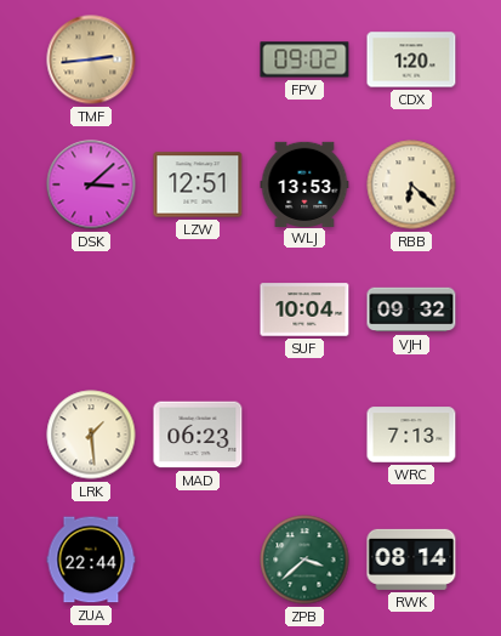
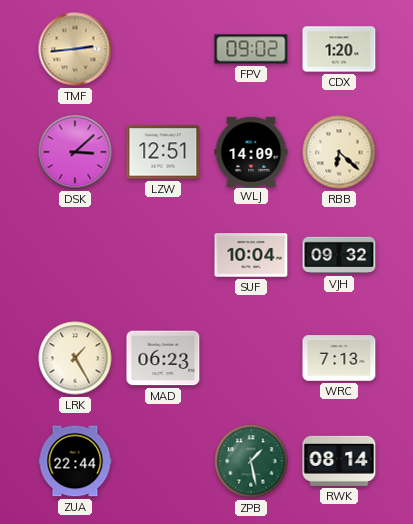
WLJ: 13:53 -> 14:09 (251, 151)
LRK: 1:29 -> 1:25 (75, 358)
ZPB: 3:38 -> 1:28 (251, 461)
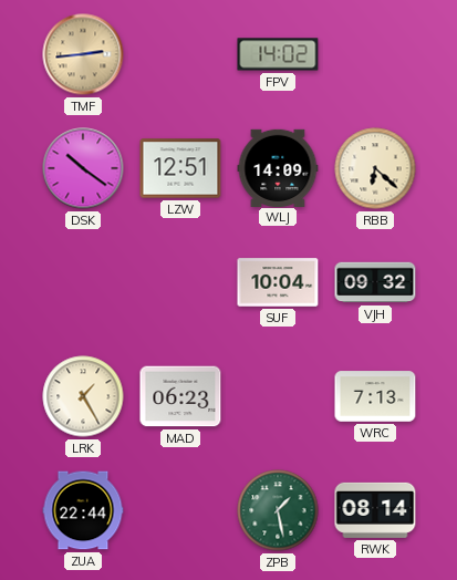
FPV: 09:02 -> 14:02 (278, 54)
CDX: 1:20 -> none (339, 49)
DSK: 3:08 -> 10:21 (83, 168)
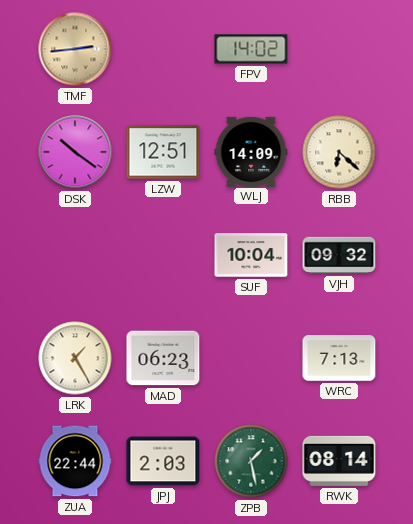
JPJ: none -> 2:03 (163, 461)
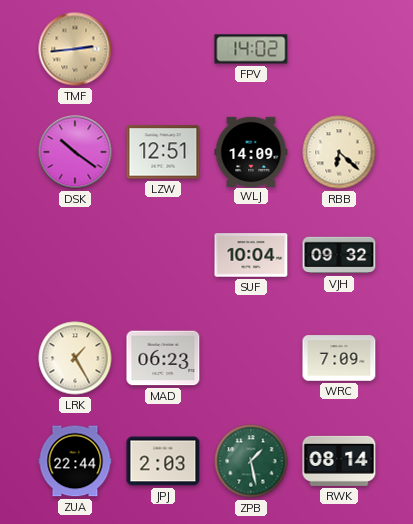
WRC: 7:13 -> 7:09 (339, 358)
